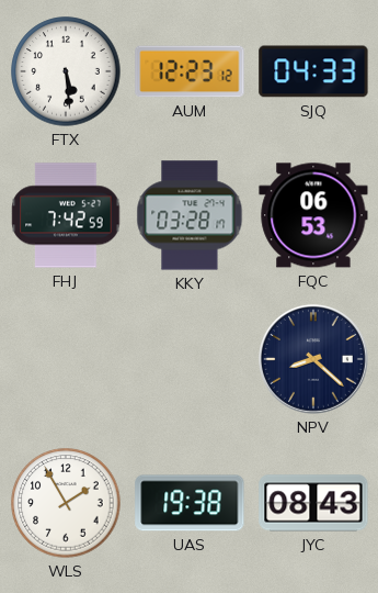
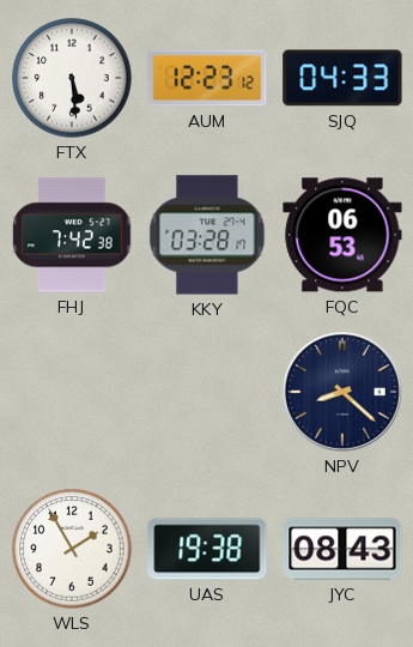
FHJ: 7:42:59 -> 7:42:38 (72, 235)
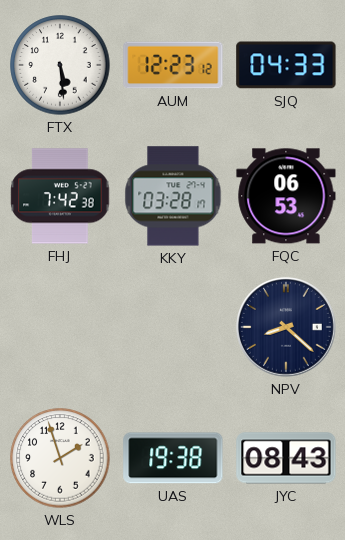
WLS: 1:55 -> 1:57 (60, 458)
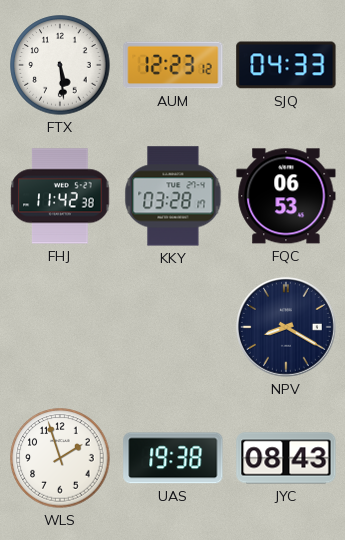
FHJ: 7:42 -> 11:42 (60, 196)
NPV: 8:22 -> 8:20 (287, 328)
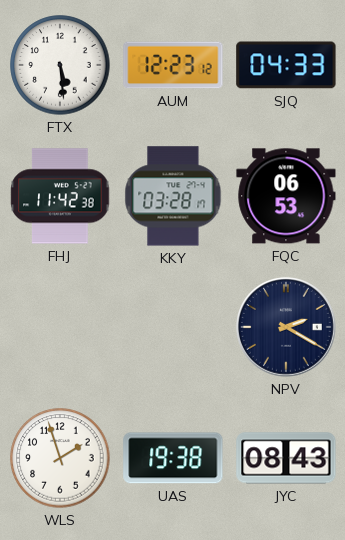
NPV: 8:20 -> 2:20 (287, 328)
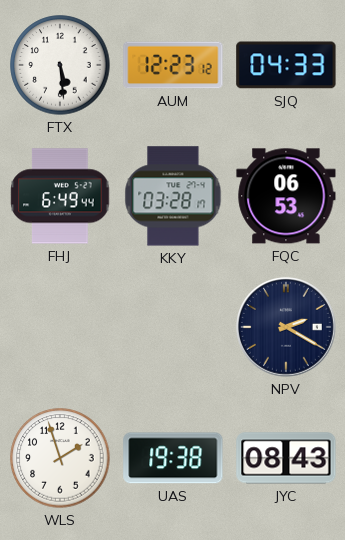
FHJ: 11:42 -> 6:49 (60, 196)
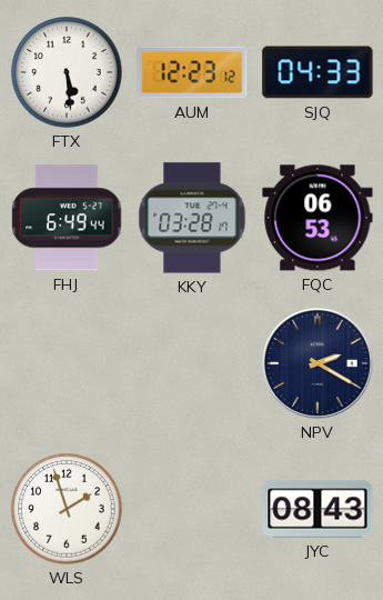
UAS: 19:38 -> none (173, 458)
